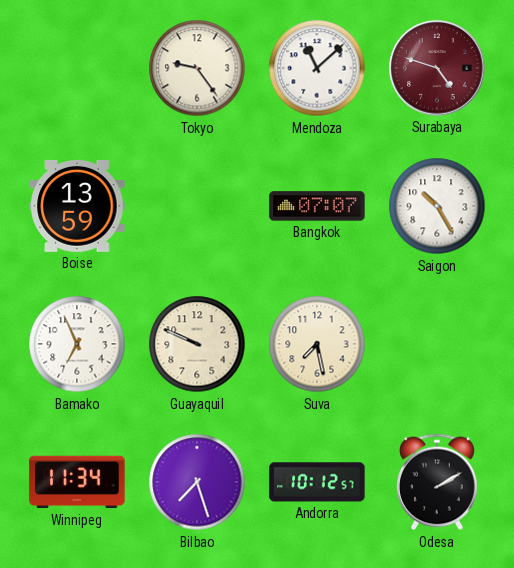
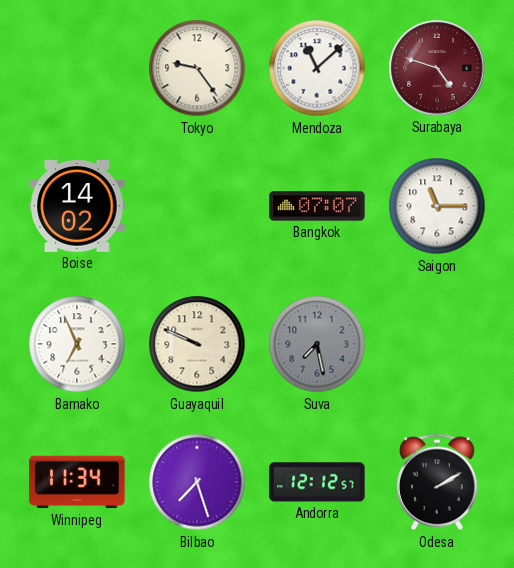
Boise: 13:59 -> 14:02 (77, 206)
Saigon: 10:25 -> 11:15 (437, 206)
Suva dial: cream -> grey (317, 344)
Andorra: 10:12 -> 12:12 (317, 482)
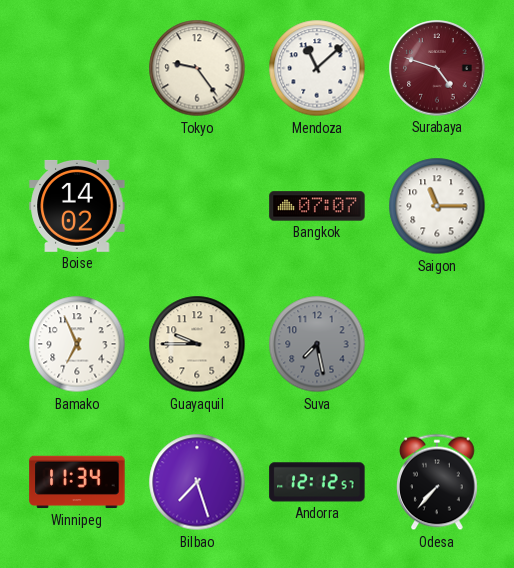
Guayaquil: 9:49 -> 9:45 (197, 344)
Odesa: 2:10 -> 7:37 (438, 482)
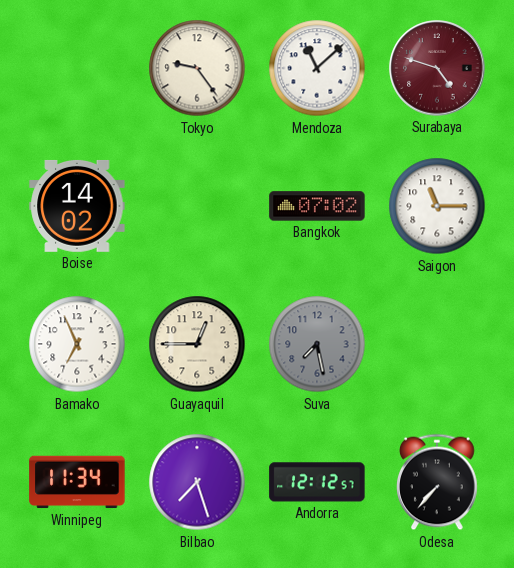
Bangkok: 07:07 -> 07:02 (317, 206)
Guayaquil: 9:45 -> 12:45 (197, 344)
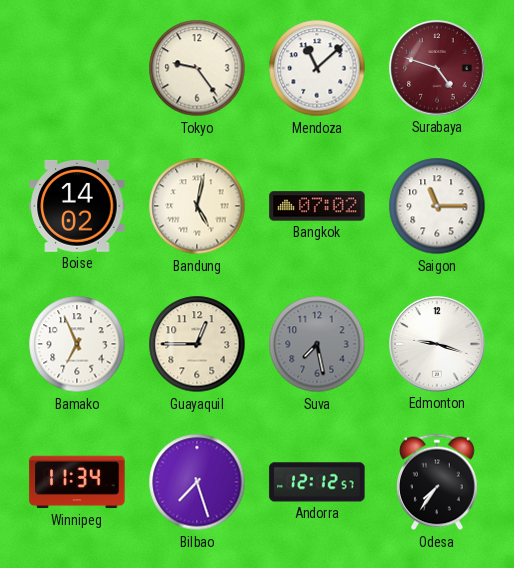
Bandung: none -> 5:02 (197, 206)
Edmonton: none -> 9:18 (437, 344)
Odesa: 7:37 -> 7:36 (438, 482)
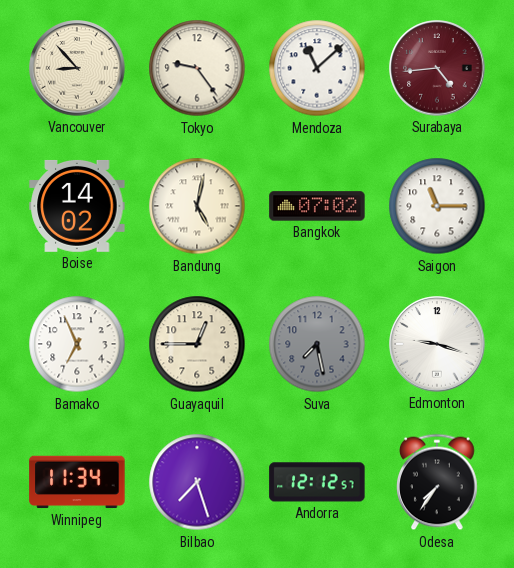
Vancouver: none -> 8:53 (77, 68)
Surabaya: 4:48 -> 4:44 (437, 68)
